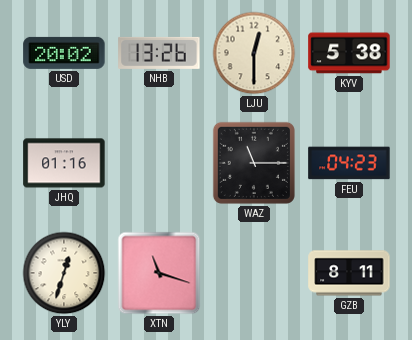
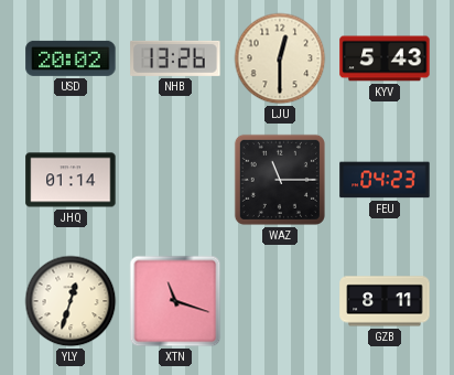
KYV: 5:38 -> 5:43 (385, 58)
JHQ: 01:16 -> 01:14 (71, 180)
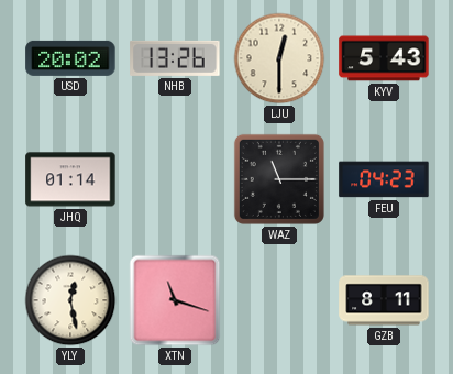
YLY: 12:33 -> 12:28 (70, 300)
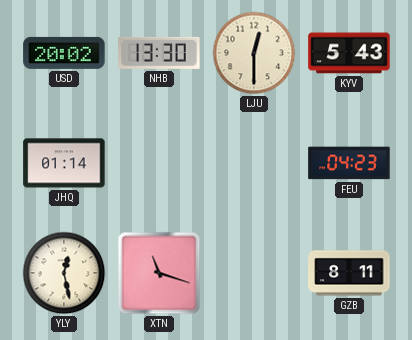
NHB: 13:26 -> 13:30 (159, 53)
WAZ: 11:15 -> none (279, 179)
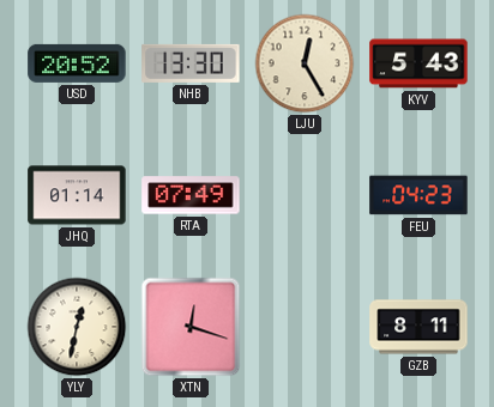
USD: 20:02 -> 20:52 (77, 63)
LJU: 12:30 -> 12:25 (305, 63)
RTA: none -> 07:49 (191, 195)
YLY: 12:28 -> 12:32 (77, 327)
XTN: 11:18 -> 12:18 (191, 327)
